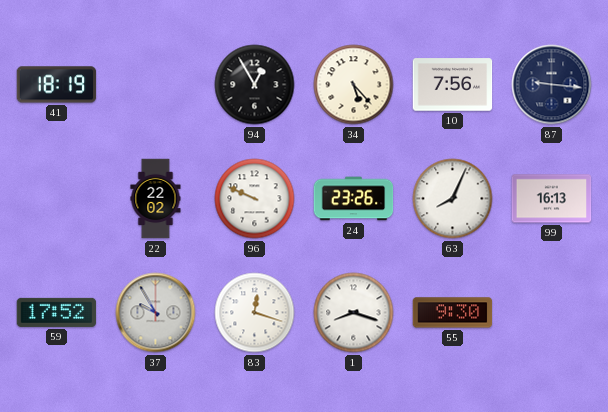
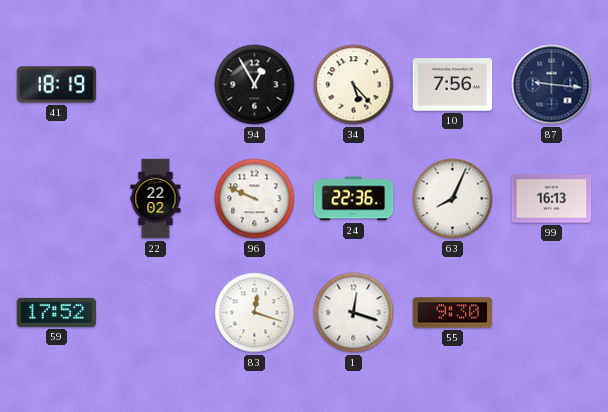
24: 23:26 -> 22:36 (354, 199)
37: 9:55 -> none (156, 313)
1: 8:18 -> 12:18 (354, 313)
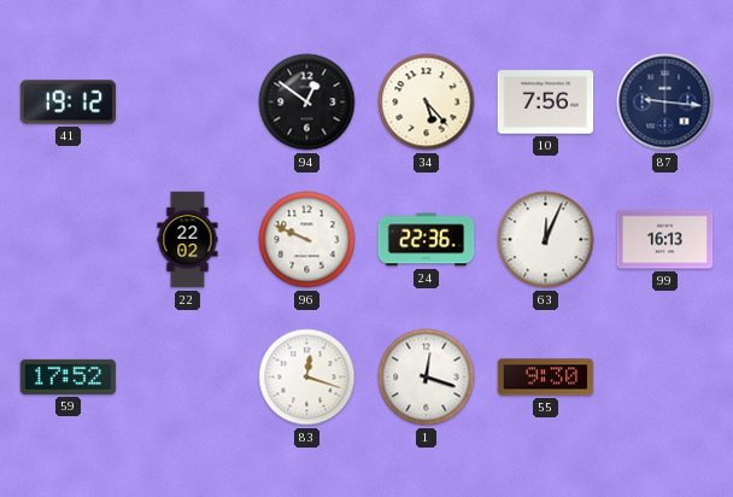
41: 18:19 -> 19:12 (69, 103)
94: 12:55 -> 12:51 (307, 103)
63: 8:04 -> 12:04 (546, 240)
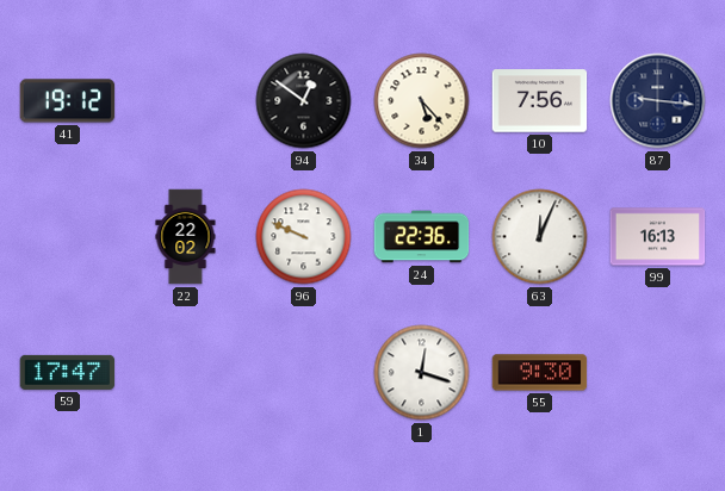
59: 17:52 -> 17:47 (68, 372)
83: 12:18 -> none (307, 378)
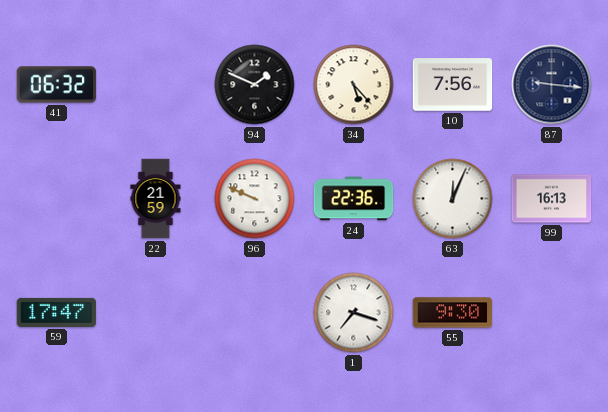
41: 19:12 -> 06:32 (57, 85)
94: 12:51 -> 1:49 (255, 85)
22: 22:02 -> 21:59 (156, 199)
1: 12:18 -> 7:18 (354, 313)
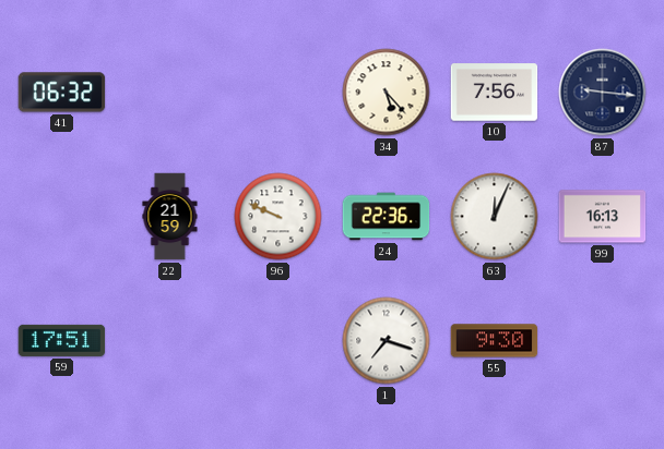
94: 1:49 -> none (255, 85)
59: 17:47 -> 17:51 (62, 340)
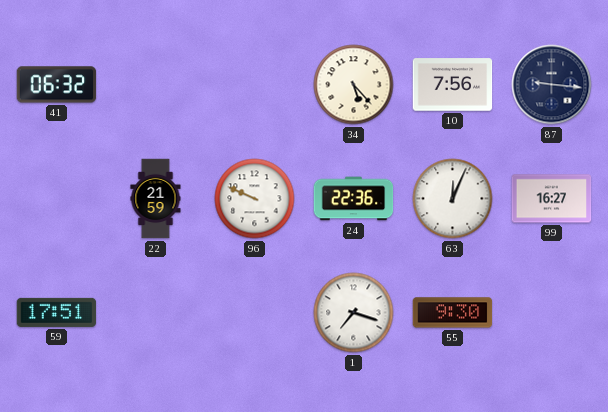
99: 16:13 -> 16:27 (552, 199)
